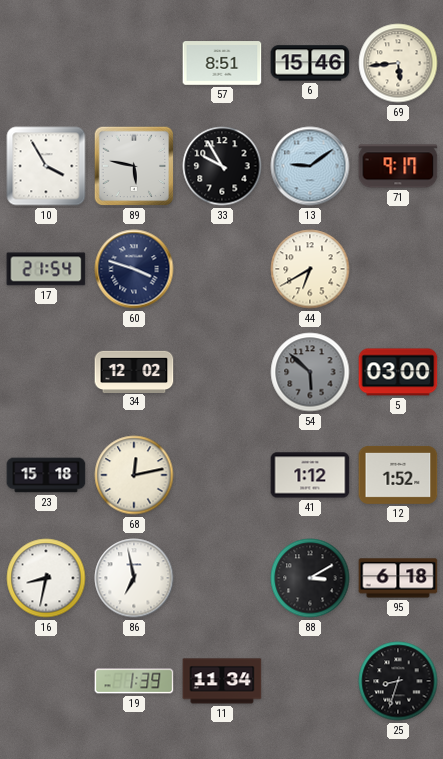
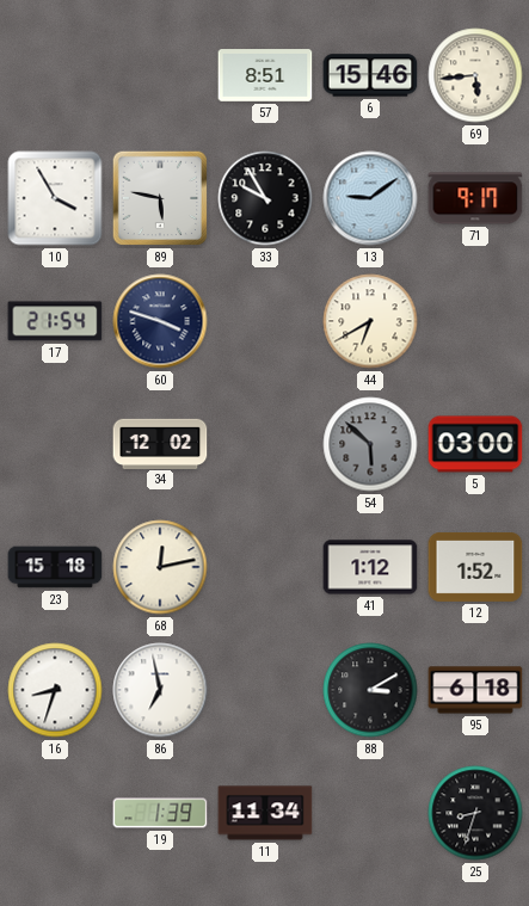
16: 8:32 -> 8:33 (55, 690)
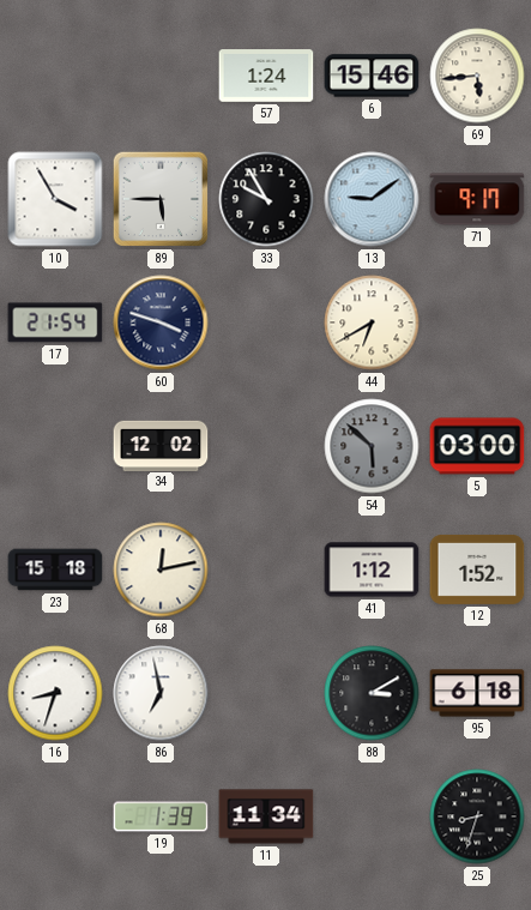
57: 8:51 -> 1:24 (266, 76)
89: 5:47 -> 5:45 (161, 199)
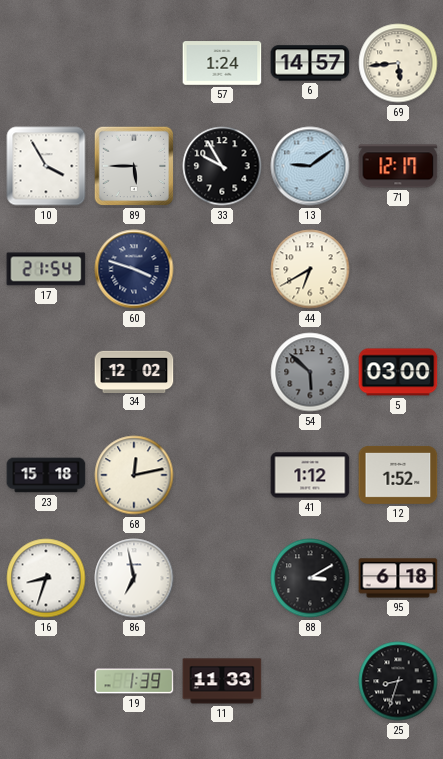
6: 15:46 -> 14:57 (310, 63)
71: 9:17 -> 12:17 (398, 166)
11: 11:34 -> 11:33 (222, 681)
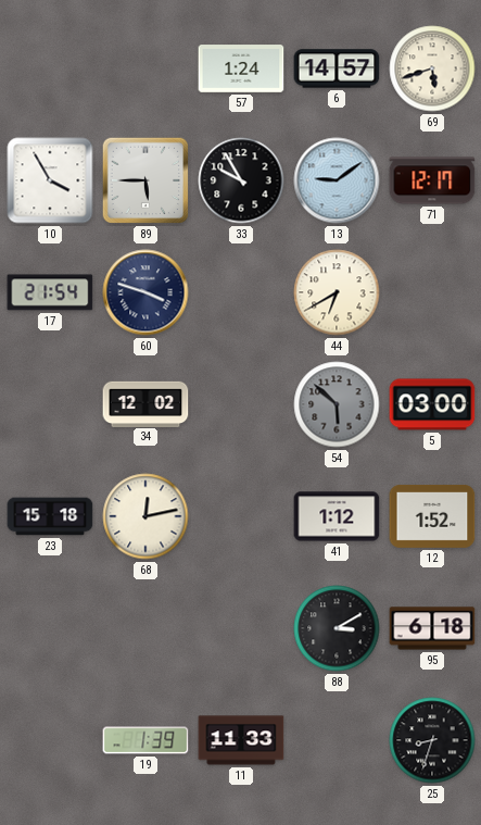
69: 5:44 -> 5:42 (432, 68)
16: 8:33 -> none (46, 578)
86: 6:58 -> none (134, 578)
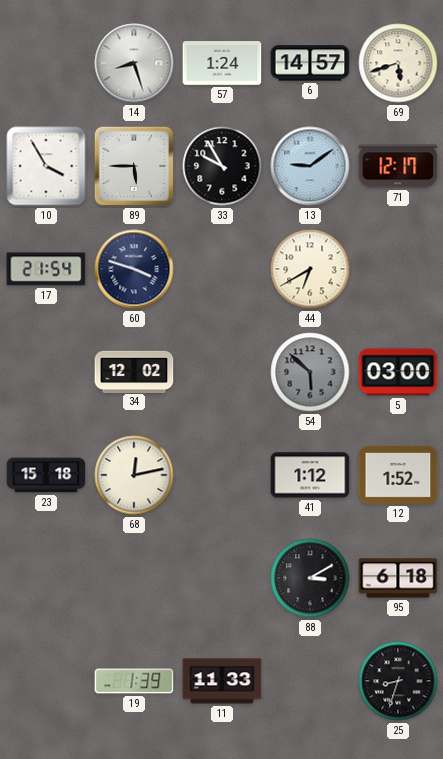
14: none -> 8:27 (134, 63)
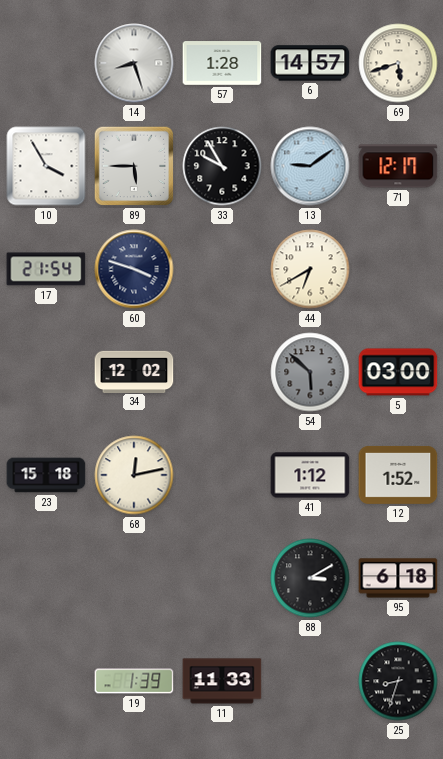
57: 1:24 -> 1:28 (222, 63)
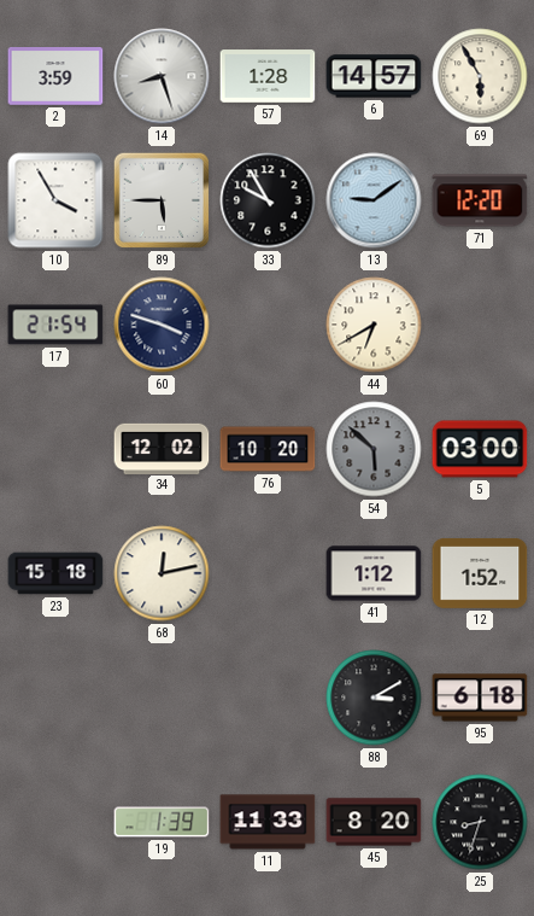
2: none -> 3:59 (55, 77)
69: 5:42 -> 5:55 (480, 76)
71: 12:17 -> 12:20 (480, 200)
76: none -> 10:20 (268, 449)
45: none -> 8:20 (374, 822)
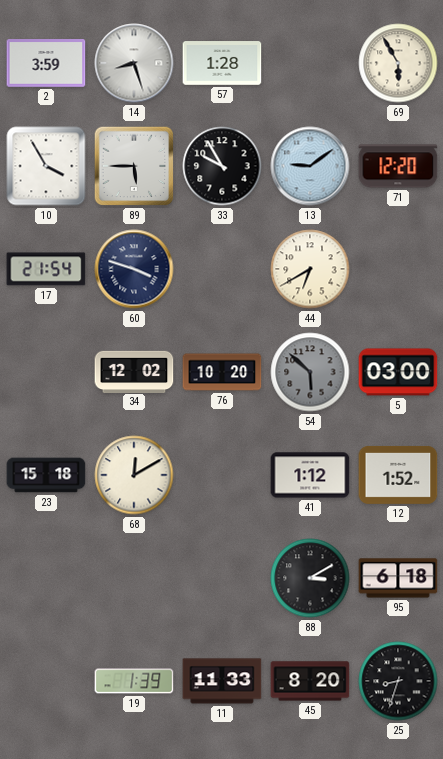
6: 14:57 -> none (374, 76)
68: 12:13 -> 12:10 (134, 475)
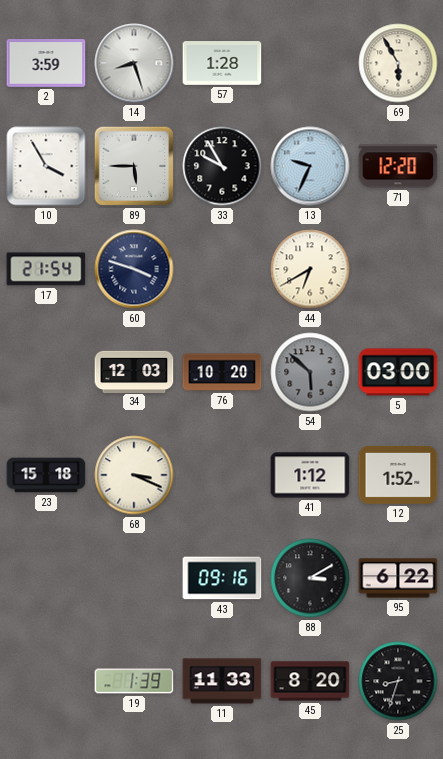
13: 9:09 -> 9:34 (310, 166)
34: 12:02 -> 12:03 (134, 371)
68: 12:10 -> 3:19 (134, 475)
43: none -> 09:16 (222, 578)
95: 6:18 -> 6:22 (398, 578)
